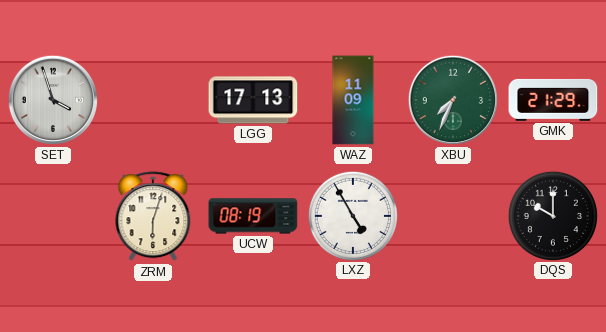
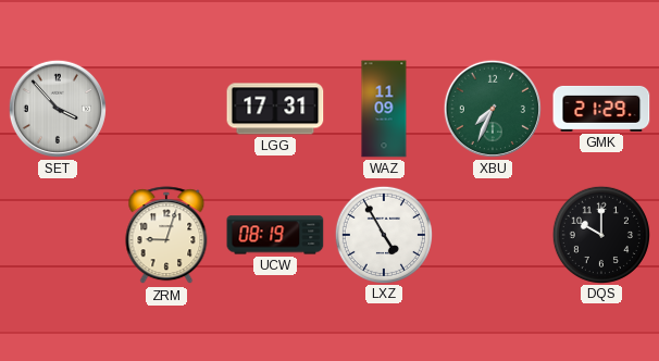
SET: 3:57 -> 3:53 (58, 109)
LGG: 17:13 -> 17:31 (275, 109)
ZRM: 6:03 -> 9:03 (166, 236)
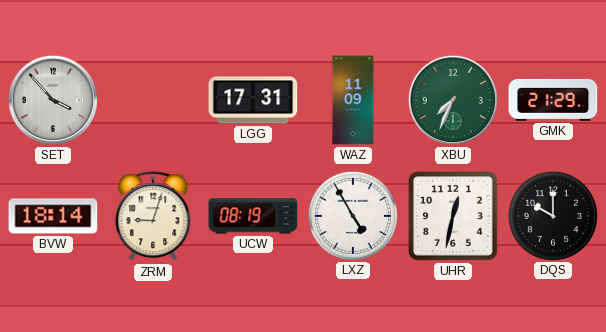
BVW: none -> 18:14 (53, 216)
UHR: none -> 12:32 (453, 216)
